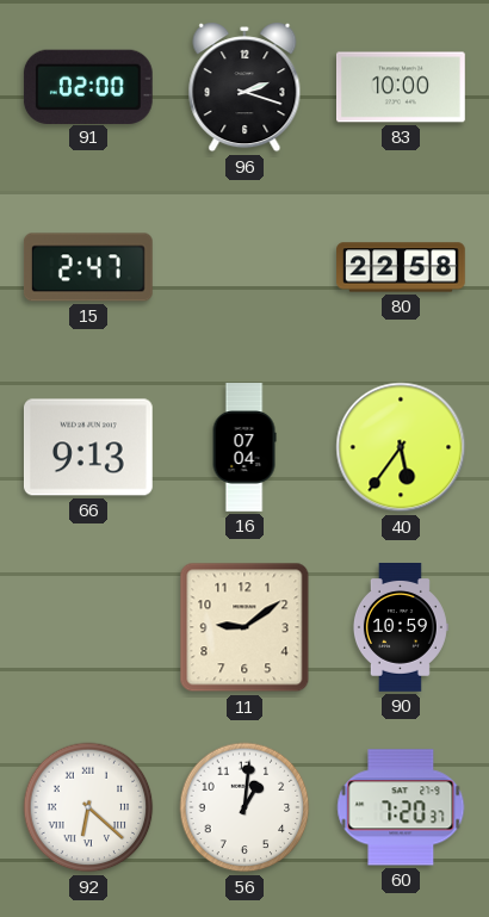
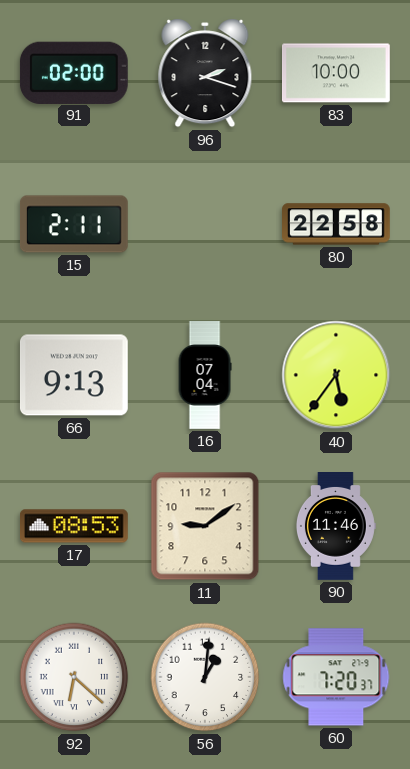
15: 2:47 -> 2:11 (74, 224)
17: none -> 08:53 (75, 526)
90: 10:59 -> 11:46 (335, 527)
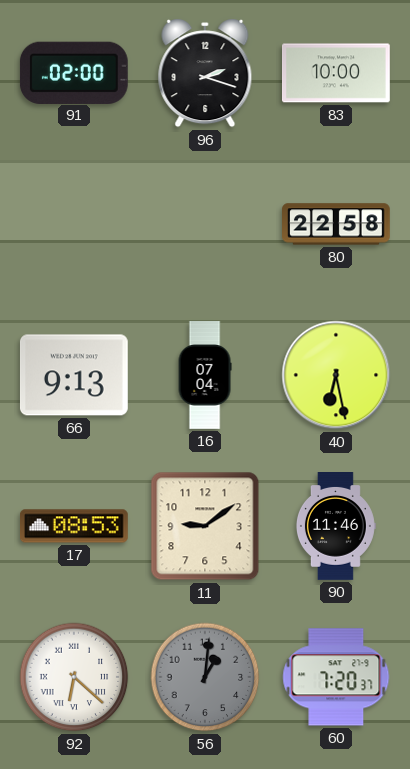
15: 2:11 -> none (74, 224)
40: 5:36 -> 6:28 (336, 375)
56 dial: white -> grey (205, 677)
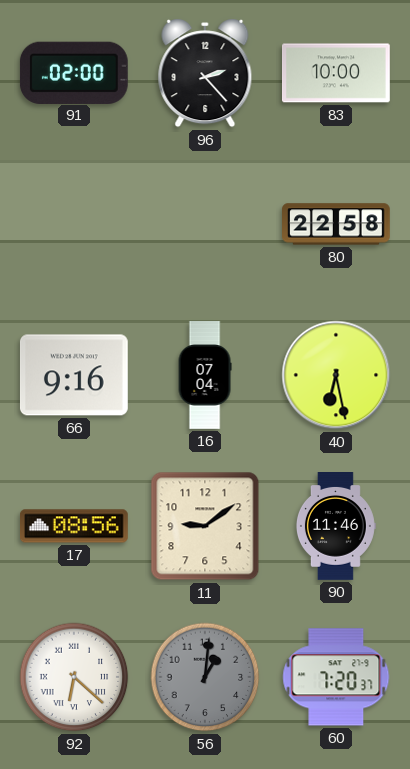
96: 2:18 -> 2:23 (205, 73)
66: 9:13 -> 9:16 (74, 375)
17: 08:53 -> 08:56 (75, 526)
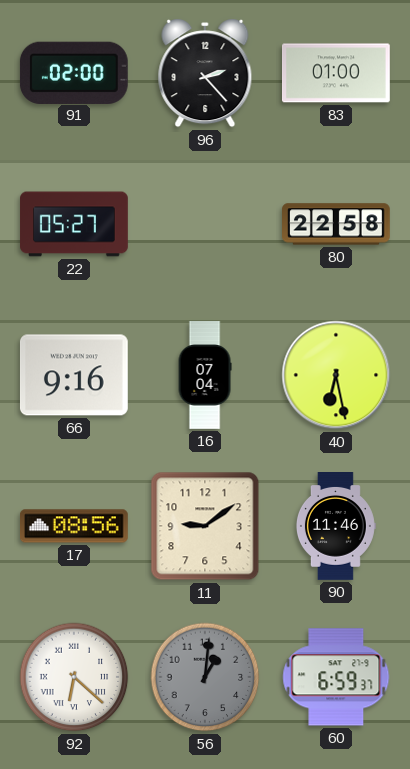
83: 10:00 -> 01:00 (337, 73)
22: none -> 05:27 (74, 224)
60: 7:20 -> 6:59 (336, 677)
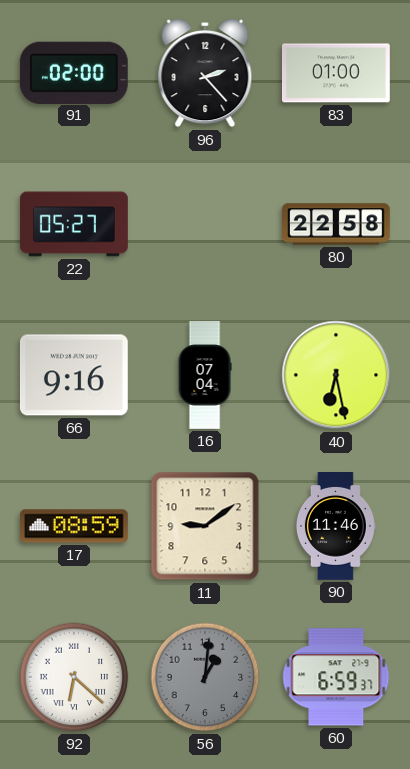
17: 08:56 -> 08:59 (75, 526)
